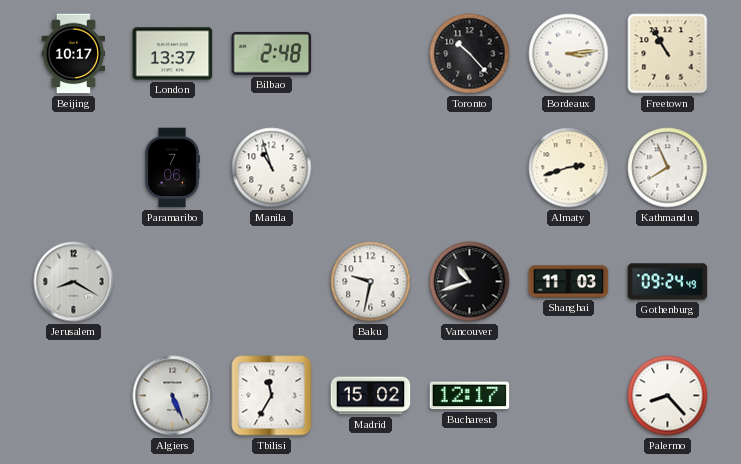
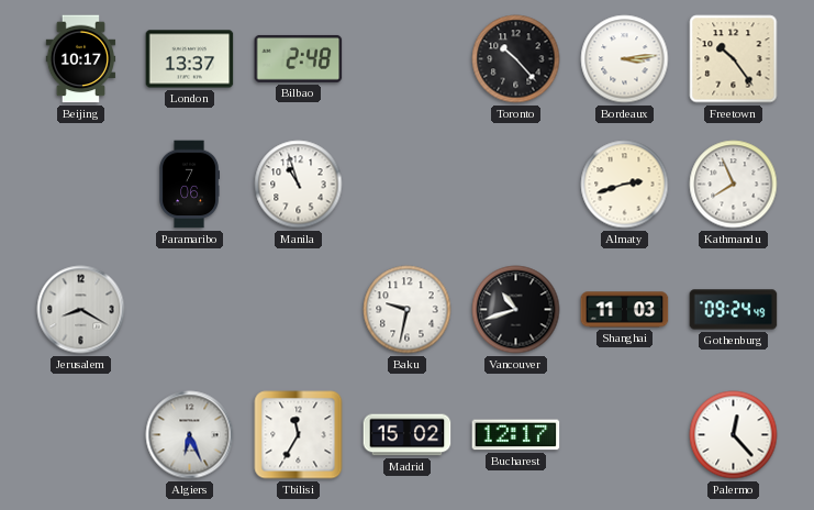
Freetown: 10:55 -> 10:24 (734, 59)
Algiers: 5:26 -> 6:26 (190, 435)
Palermo: 8:23 -> 12:23 (734, 435)
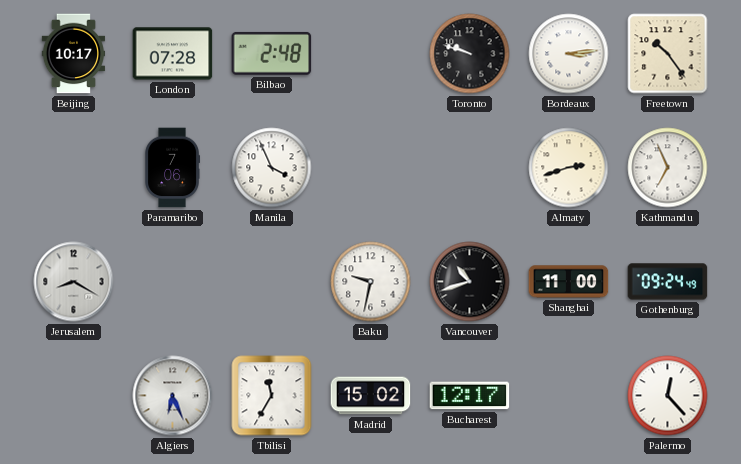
London: 13:37 -> 07:28 (173, 54)
Toronto: 10:23 -> 9:48 (470, 54)
Manila: 10:57 -> 3:56 (272, 168)
Kathmandu: 7:56 -> 6:56 (668, 168)
Shanghai: 11:03 -> 11:00 (569, 282)
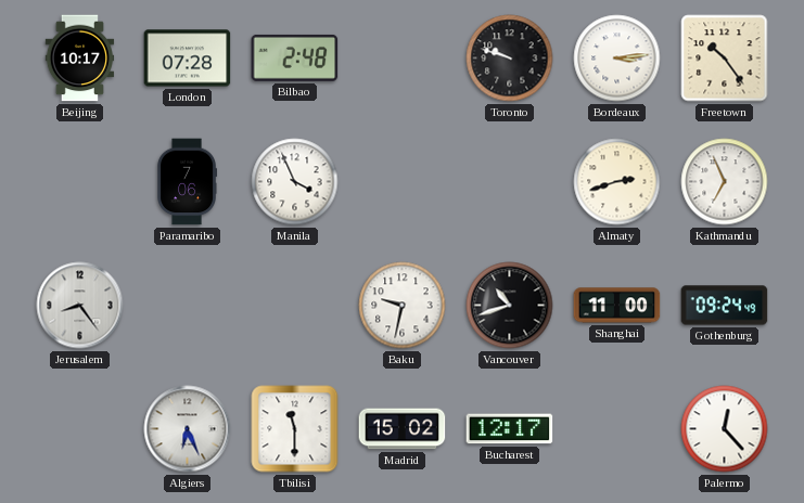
Jerusalem: 8:20 -> 8:24 (80, 306)
Tbilisi: 11:35 -> 11:30 (295, 429)
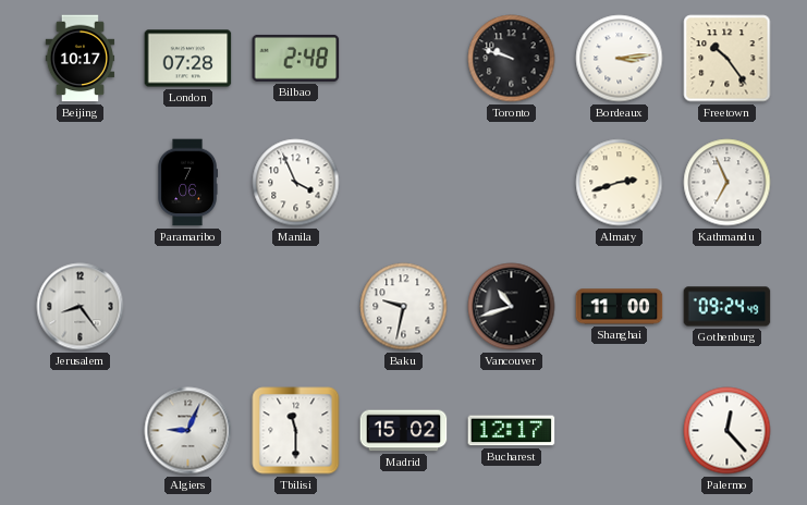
Algiers: 6:26 -> 9:04 (188, 431)
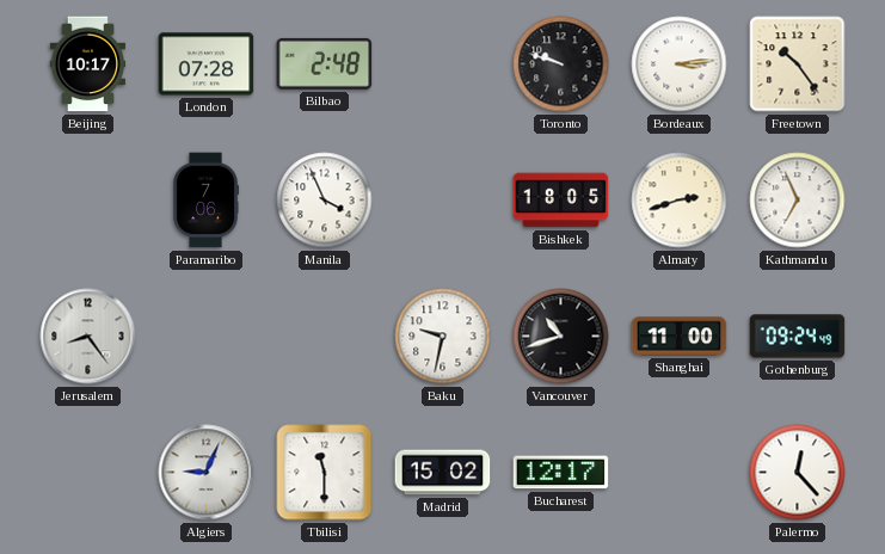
Bishkek: none -> 18:05 (561, 201)
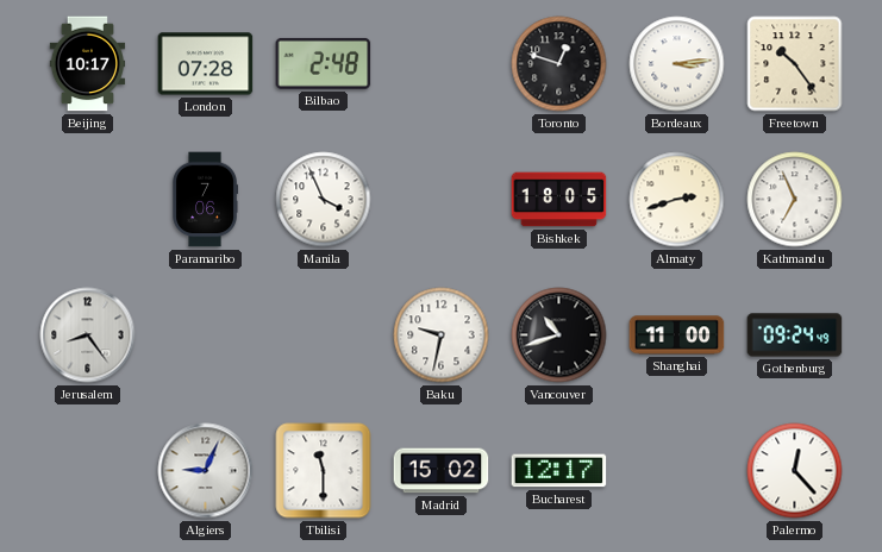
Toronto: 9:48 -> 12:48 (559, 64)
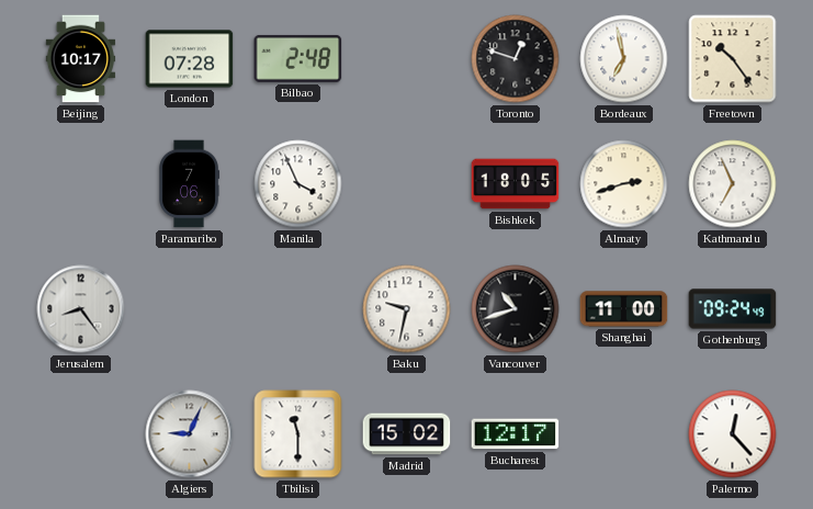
Bordeaux: 3:14 -> 6:58 (624, 59)
